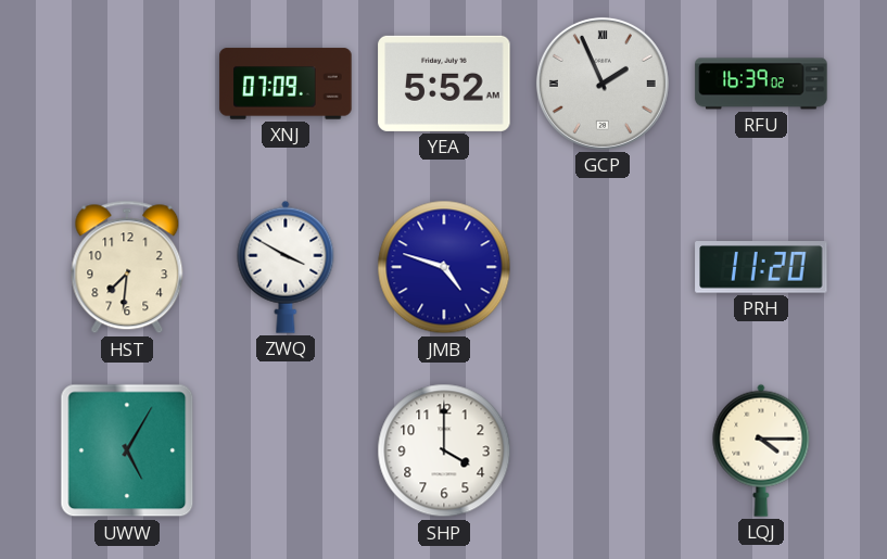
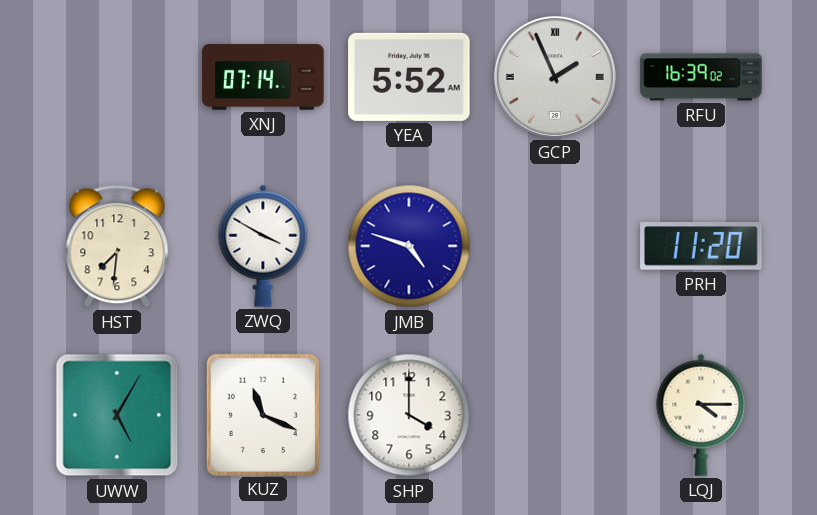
XNJ: 07:09 -> 07:14 (263, 77)
KUZ: none -> 11:19 (263, 414)
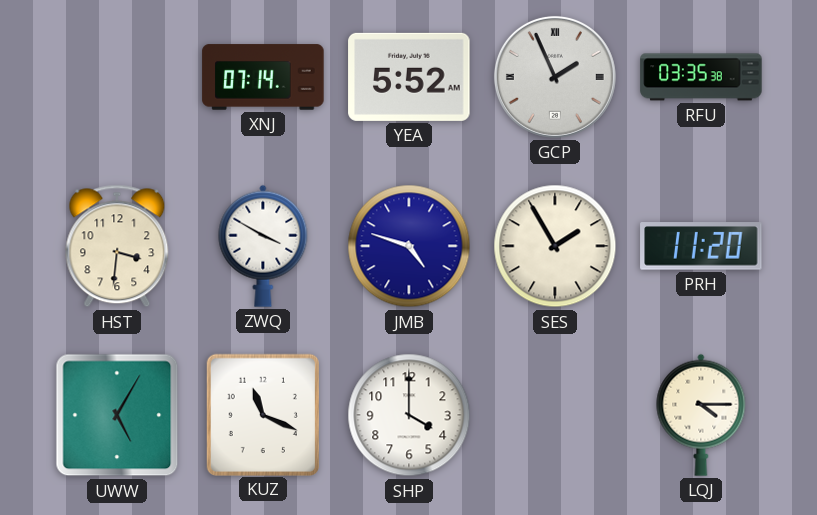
RFU: 16:39 -> 03:35 (701, 77)
HST: 7:31 -> 3:31 (117, 246)
SES: none -> 1:55 (555, 246)
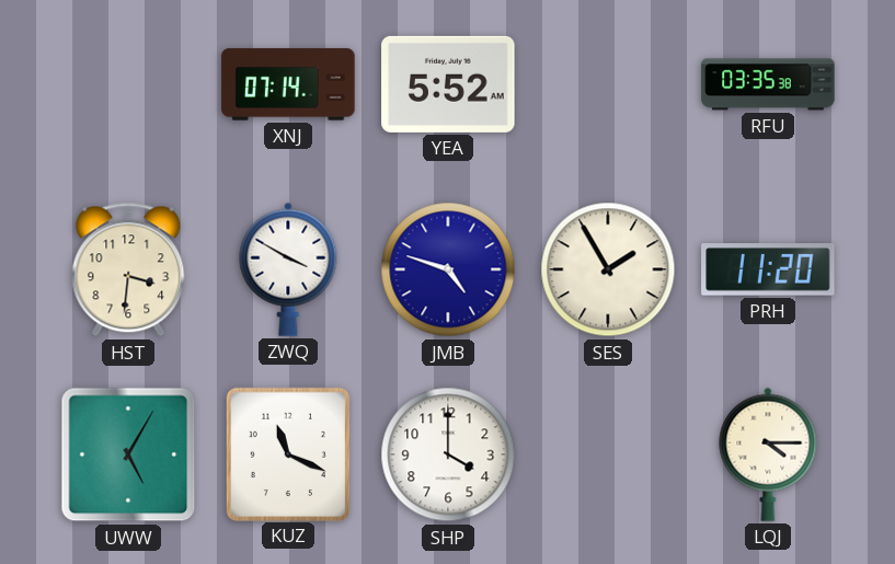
GCP: 1:56 -> none (555, 77)
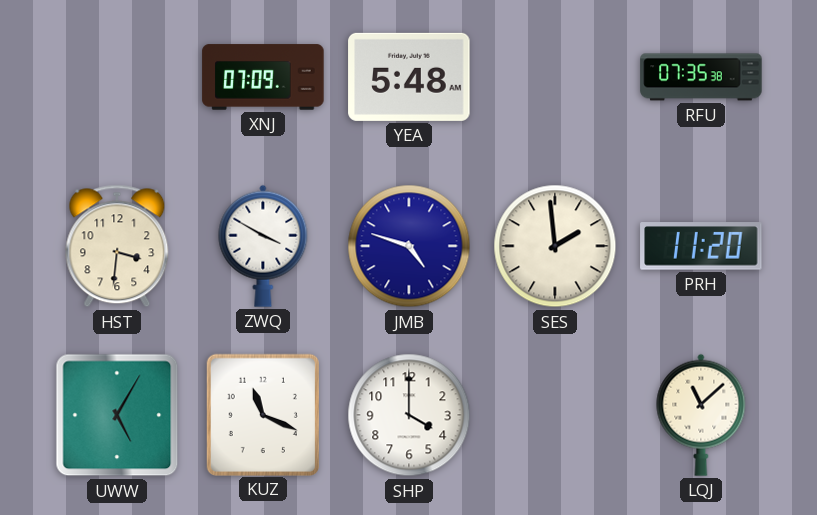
XNJ: 07:14 -> 07:09 (263, 77)
YEA: 5:52 -> 5:48 (409, 77)
RFU: 03:35 -> 07:35 (701, 77)
SES: 1:55 -> 1:59 (555, 246)
LQJ: 4:15 -> 11:08 (701, 415)
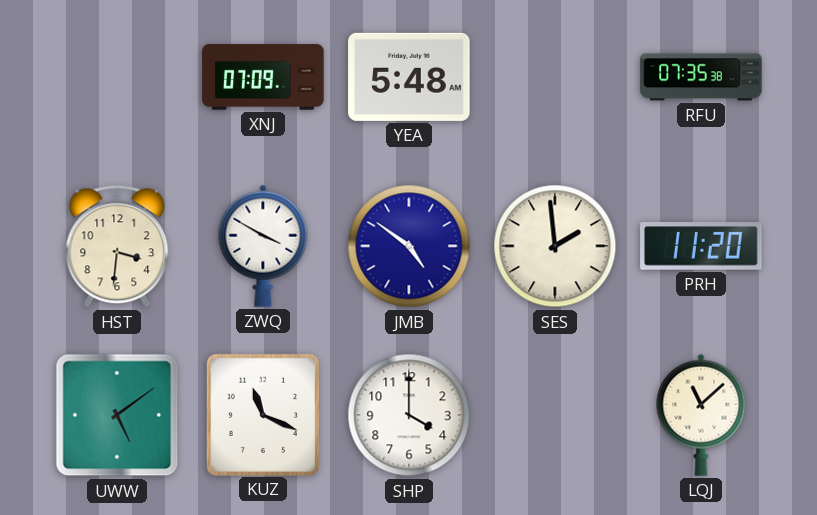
JMB: 4:48 -> 4:51 (409, 246)
UWW: 5:05 -> 5:09 (117, 415)
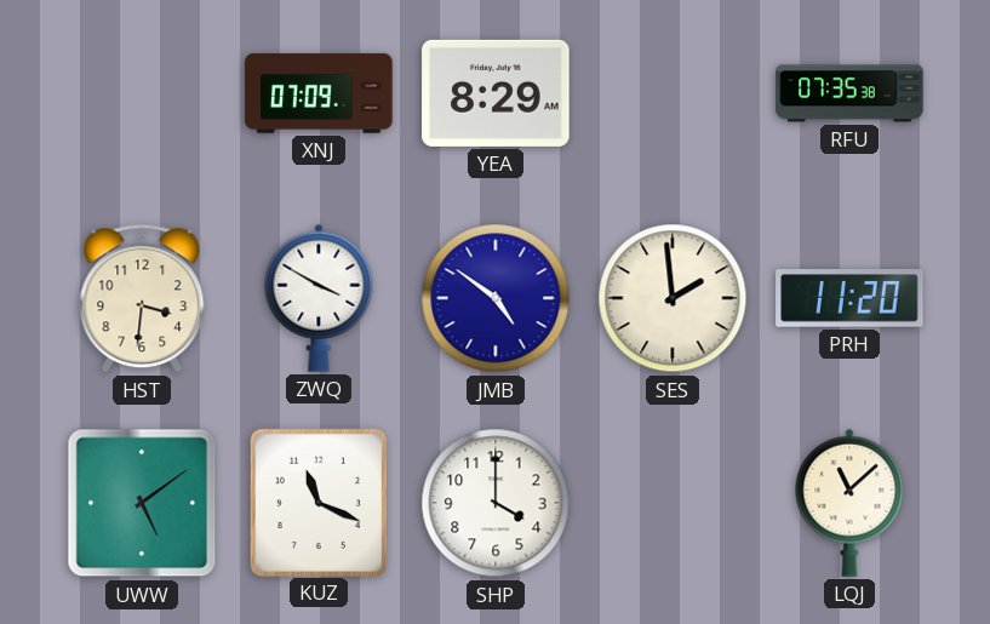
YEA: 5:48 -> 8:29 (496, 93)
